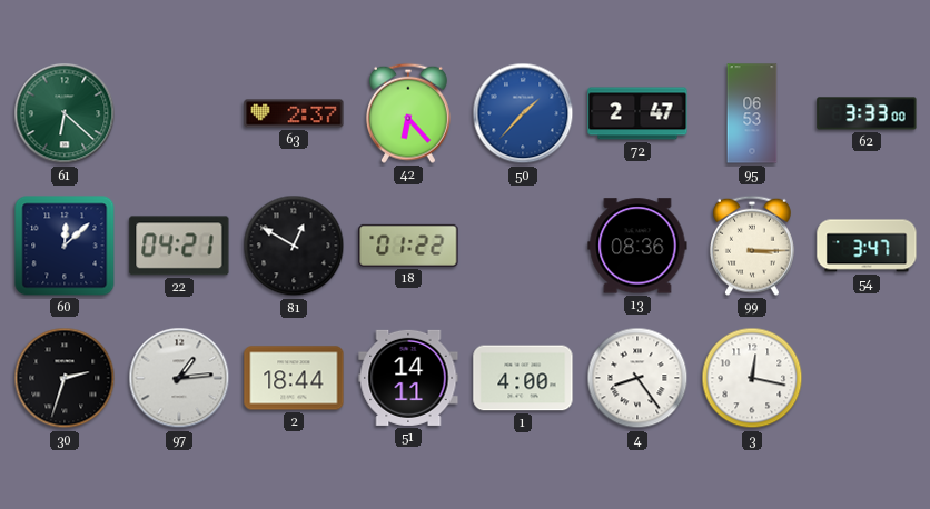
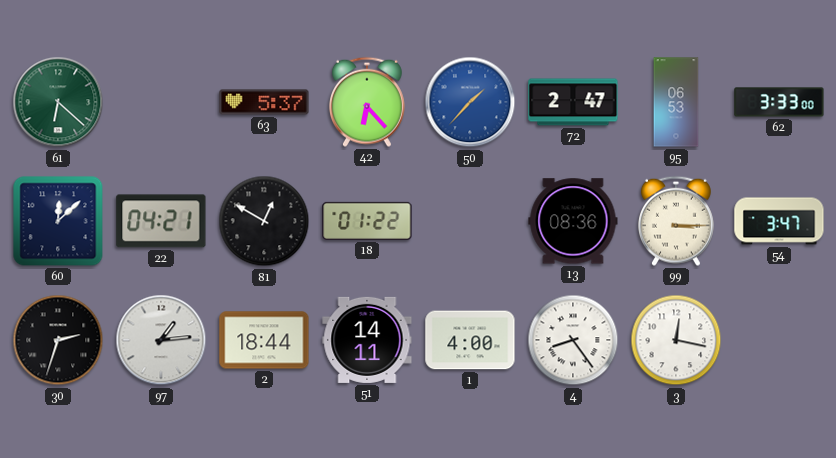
63: 2:37 -> 5:37 (264, 102)
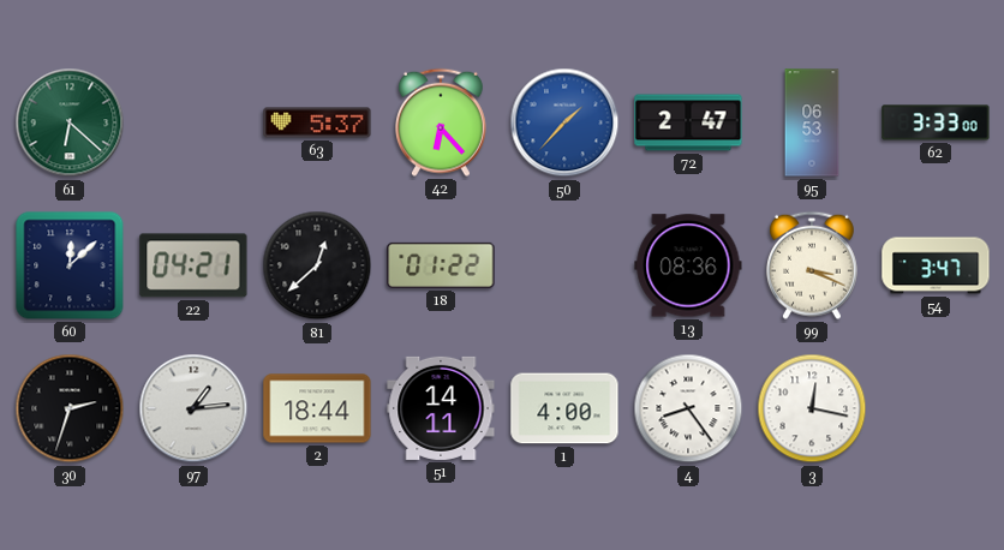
81: 12:50 -> 12:38 (317, 265)
99: 3:15 -> 3:19 (812, 265)
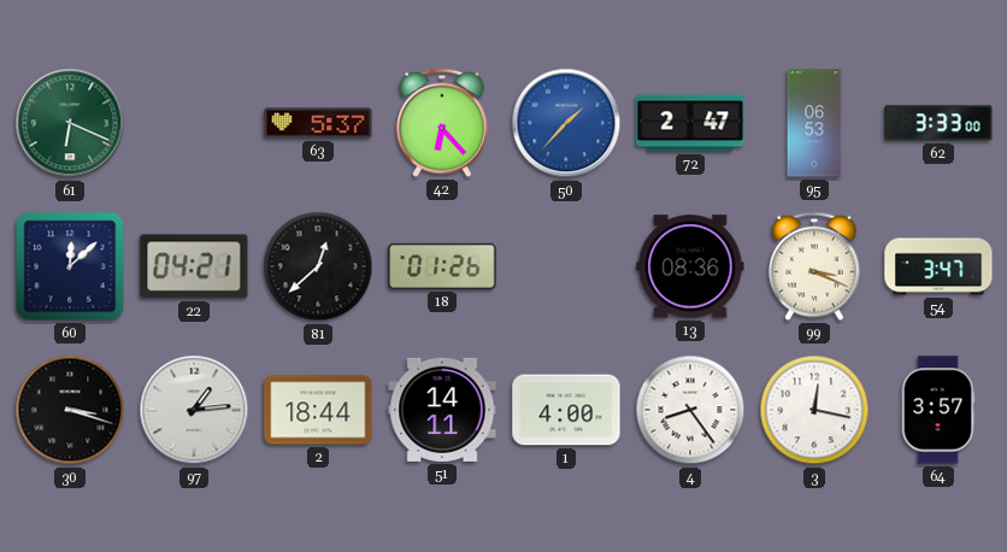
61: 6:22 -> 6:19 (70, 123)
18: 01:22 -> 01:26 (442, 266)
30: 2:33 -> 3:18 (70, 410)
64: none -> 3:57 (938, 410)
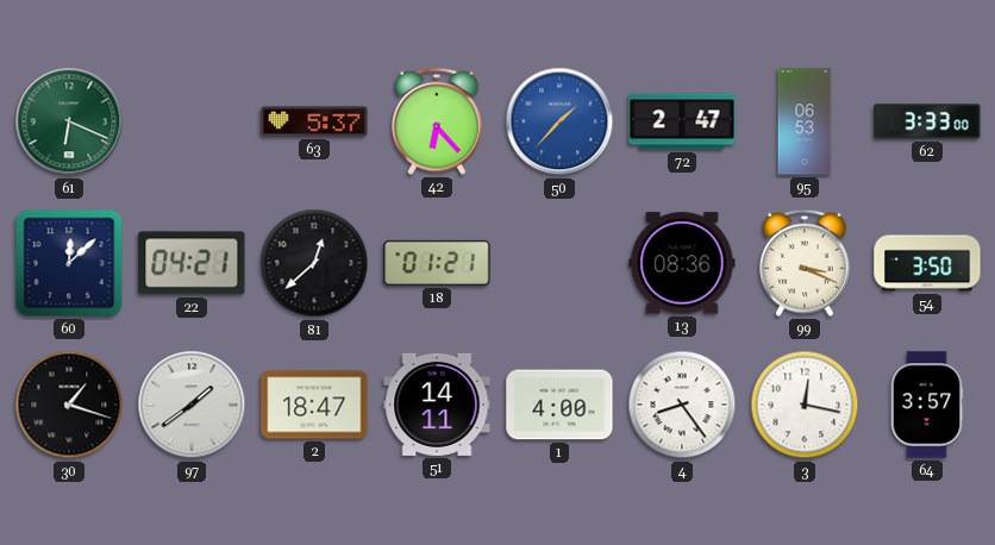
18: 01:26 -> 01:21 (437, 263)
54: 3:47 -> 3:50 (927, 263)
30: 3:18 -> 1:18 (69, 405)
97: 1:14 -> 1:39 (192, 405)
2: 18:44 -> 18:47 (314, 405)
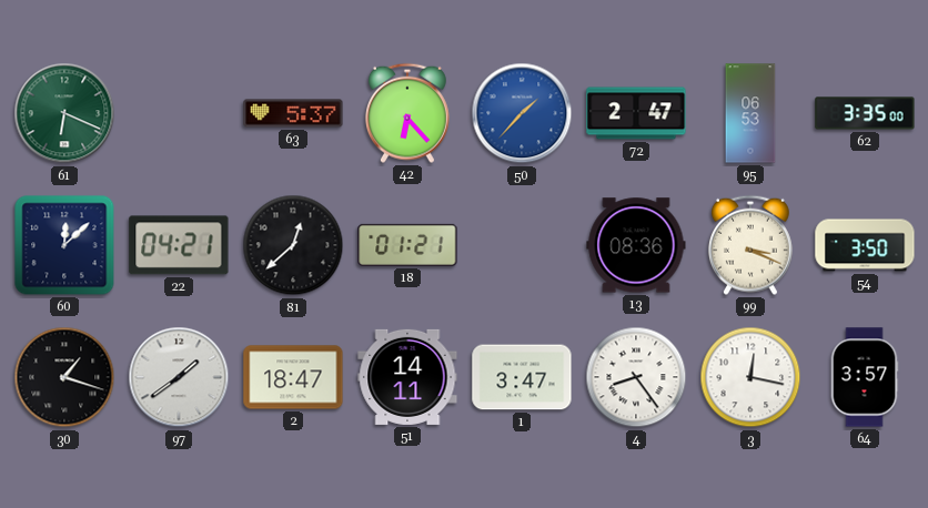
62: 3:33 -> 3:35 (865, 113)
1: 4:00 -> 3:47 (522, 377)
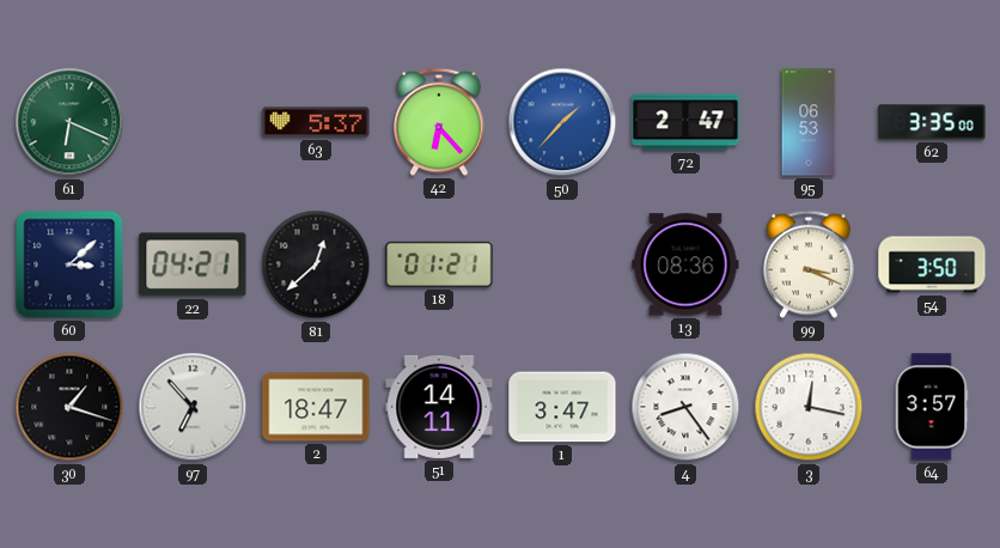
60: 12:08 -> 3:08 (69, 264)
97: 1:39 -> 6:53 (193, 407)
